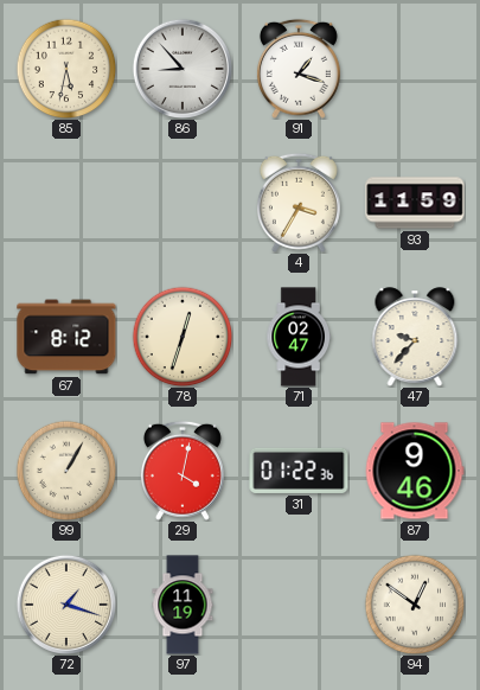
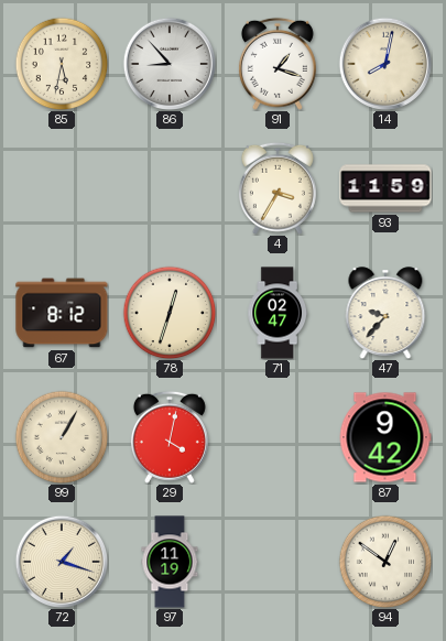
14: none -> 8:02 (384, 63)
31: 01:22 -> none (299, 471)
87: 9:46 -> 9:42 (385, 437)
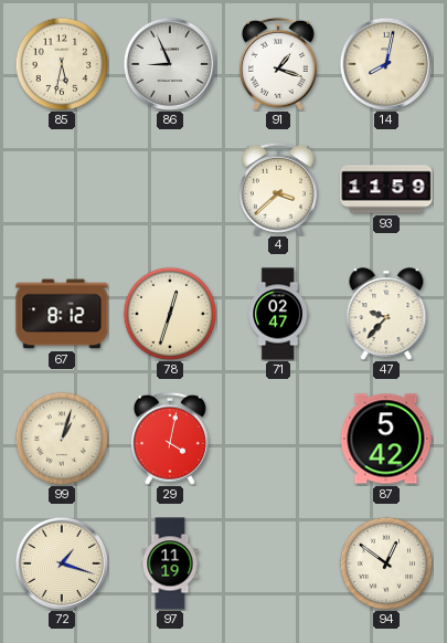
86: 8:53 -> 8:56 (169, 63)
4: 3:35 -> 3:38 (278, 189)
99: 1:05 -> 1:03 (62, 439)
87: 9:42 -> 5:42 (386, 439)
